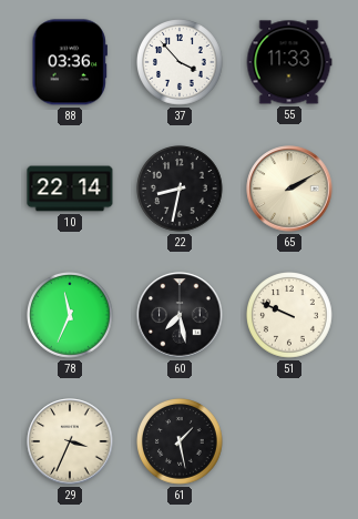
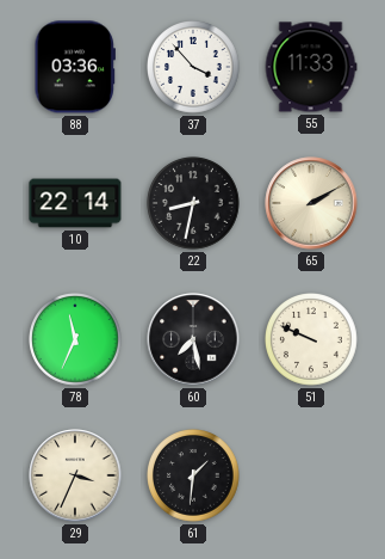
61: 1:28 -> 1:31 (194, 477)
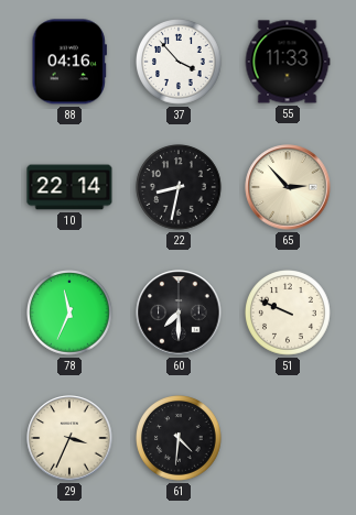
88: 03:36 -> 04:16 (69, 62)
65: 2:10 -> 2:53 (288, 187)
60: 7:28 -> 7:30 (179, 313)
61: 1:31 -> 4:31 (180, 439)
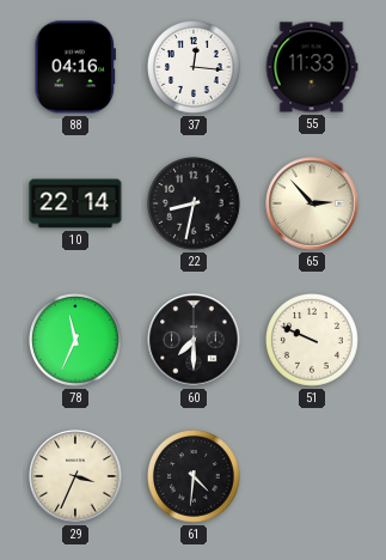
37: 3:53 -> 12:16 (195, 68)
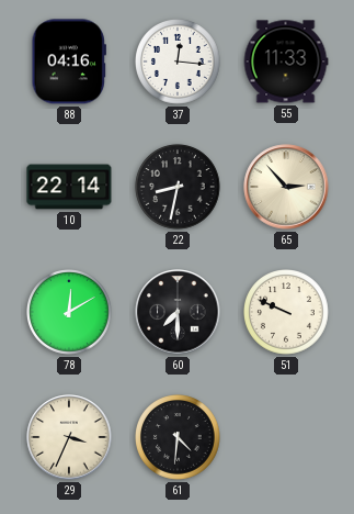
78: 11:34 -> 12:10 (70, 313)
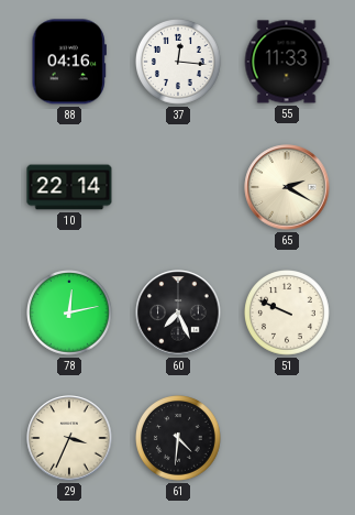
22: 8:32 -> none (179, 188)
65: 2:53 -> 2:20 (287, 187)
78: 12:10 -> 12:13 (70, 314)
60: 7:30 -> 7:26 (178, 313)
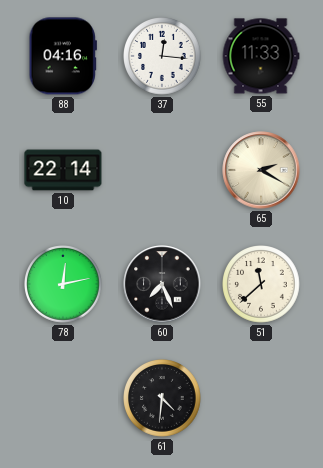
51: 9:49 -> 11:38 (262, 285)
29: 3:34 -> none (69, 438)
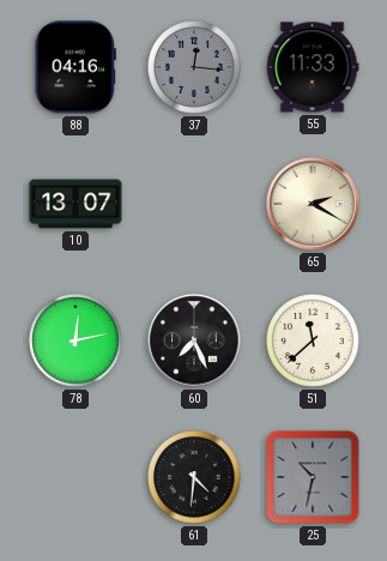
37 dial: white -> grey (195, 68)
10: 22:14 -> 13:07 (75, 204)
25: none -> 10:32 (313, 477)
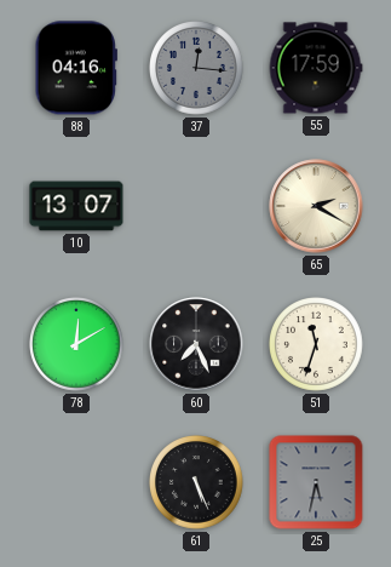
55: 11:33 -> 17:59 (316, 68)
78: 12:13 -> 12:10 (77, 345)
51: 11:38 -> 11:33 (317, 345)
61: 4:31 -> 5:26 (197, 483)
25: 10:32 -> 5:32 (316, 482)
